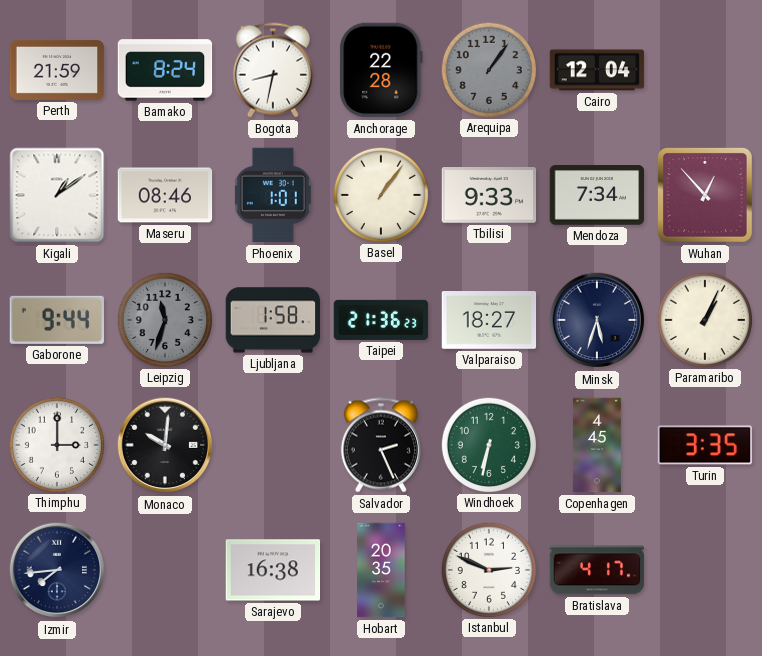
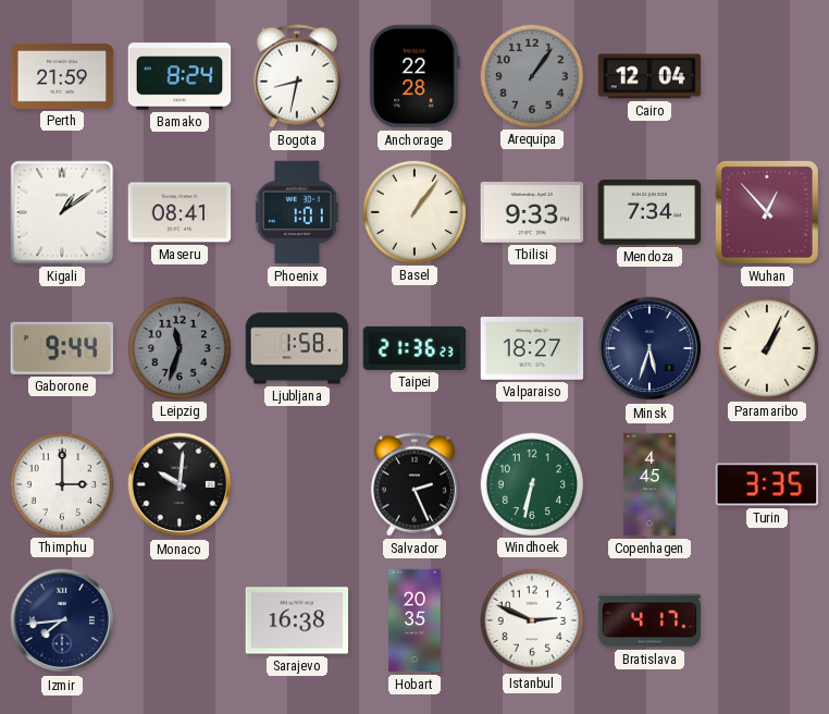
Maseru: 08:46 -> 08:41 (180, 212)
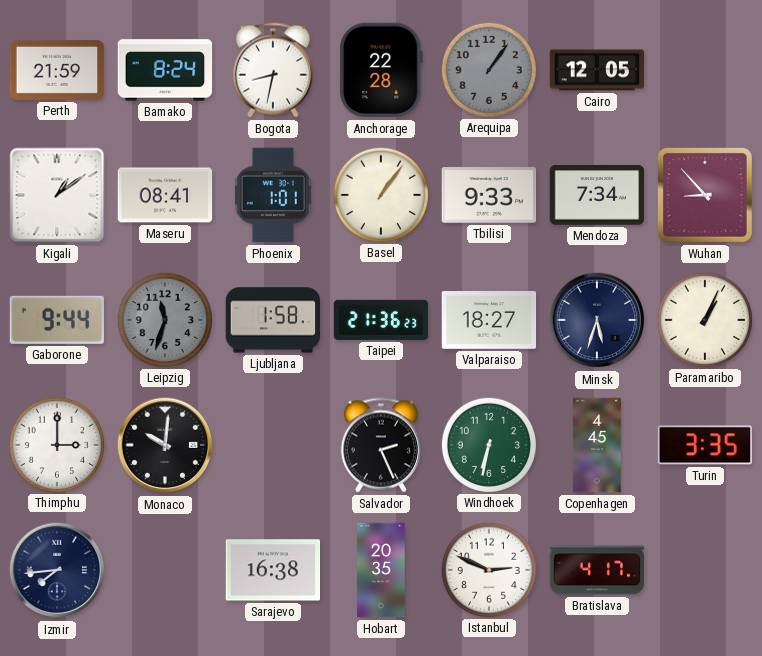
Cairo: 12:04 -> 12:05 (597, 70)
Wuhan: 12:53 -> 8:53 (705, 195)
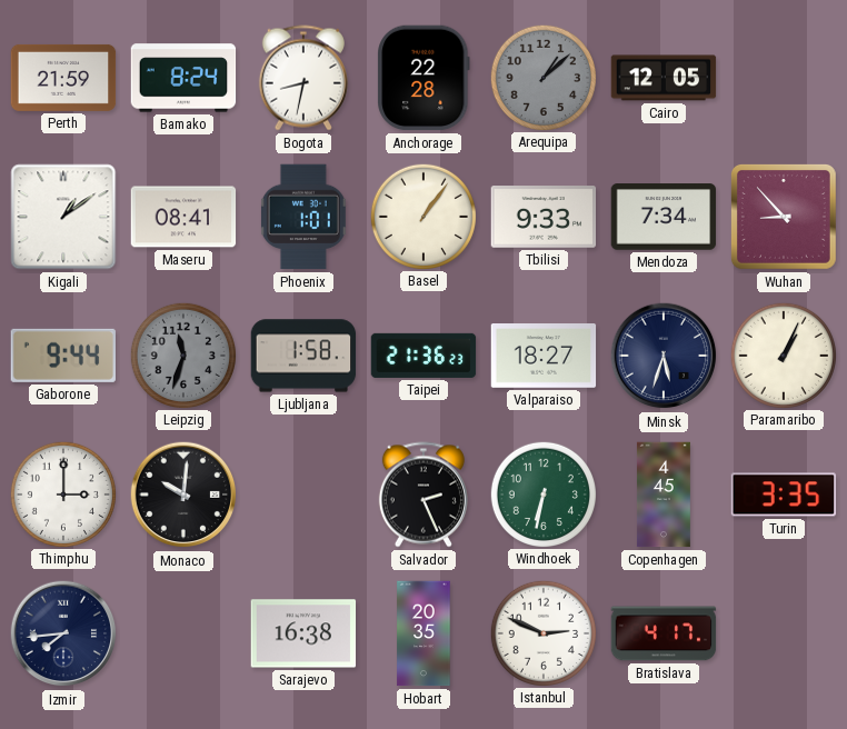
Arequipa: 1:06 -> 1:08 (542, 77)
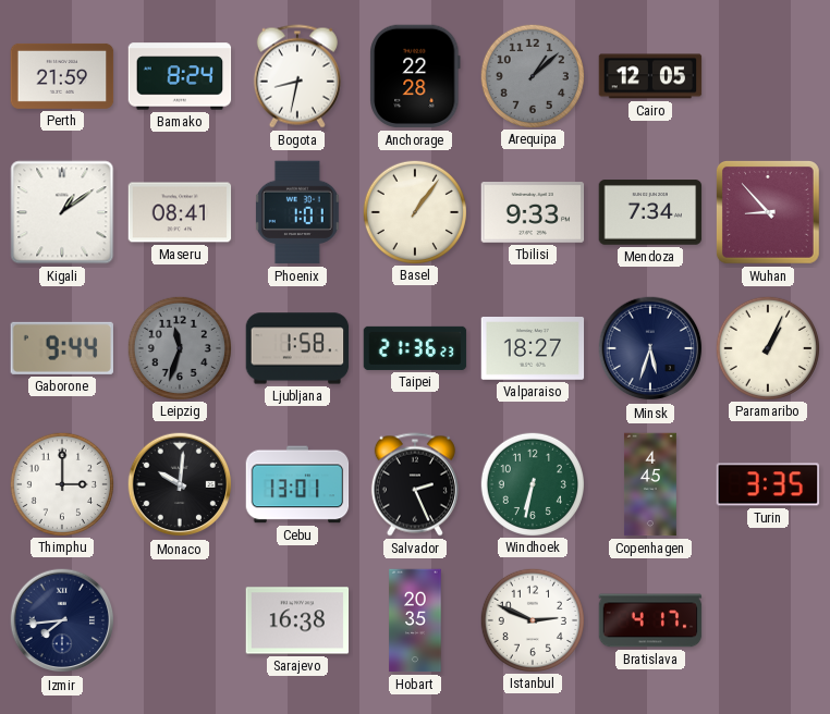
Cebu: none -> 13:01 (297, 484)
